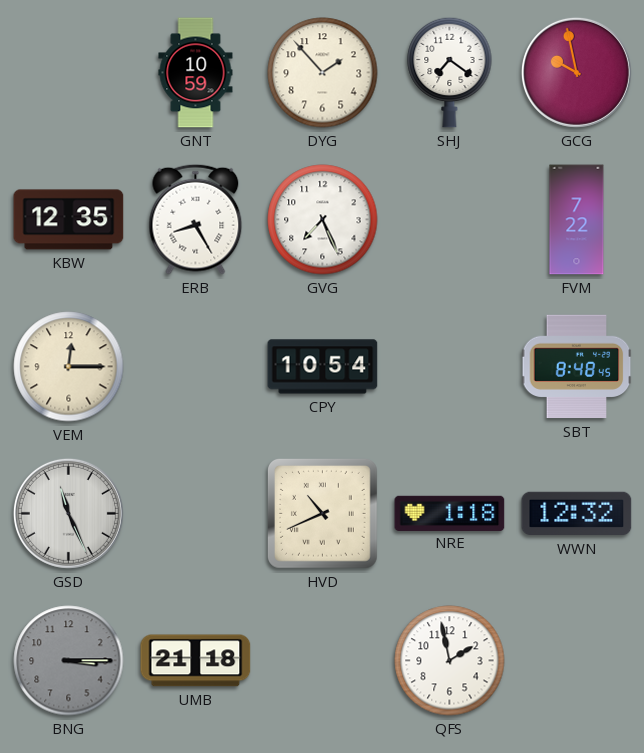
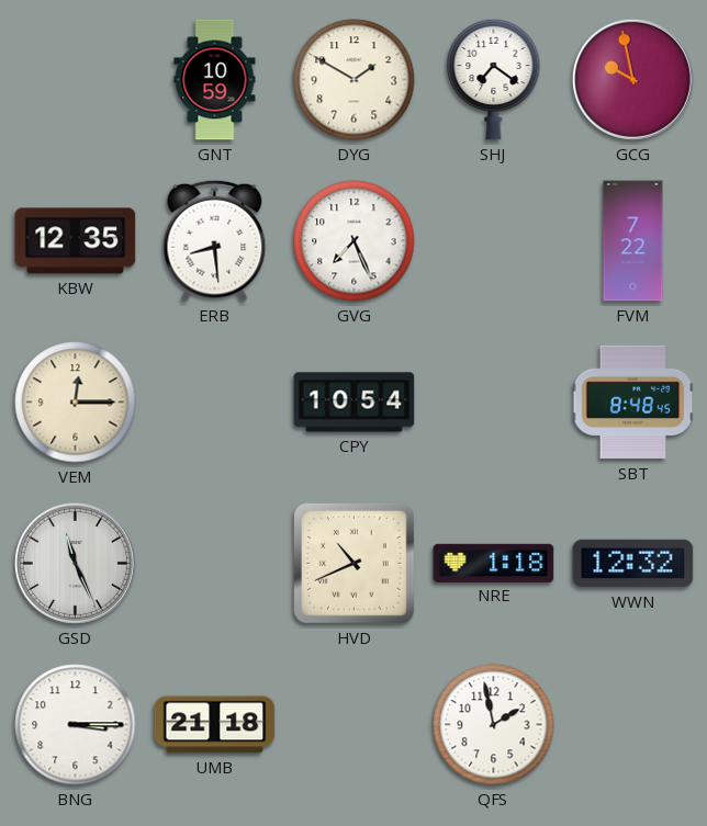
DYG: 1:53 -> 1:50 (355, 80)
ERB: 8:25 -> 8:29 (215, 240)
BNG dial: grey -> white (76, 725)
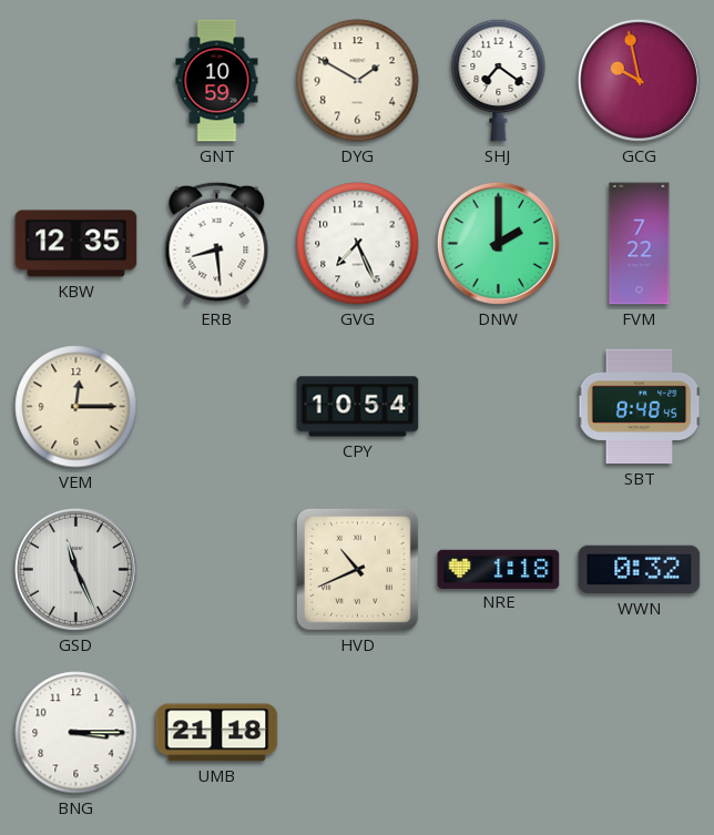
DNW: none -> 2:00 (498, 243)
WWN: 12:32 -> 0:32 (640, 570)
QFS: 1:58 -> none (494, 725)
